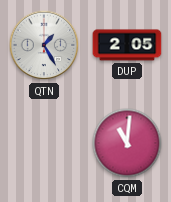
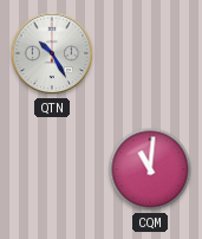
QTN: 1:25 -> 10:25 (52, 53)
DUP: 2:05 -> none (127, 45)
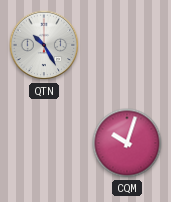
CQM: 11:01 -> 10:03 (127, 143)
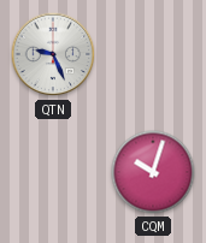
QTN: 10:25 -> 9:26 (53, 54)
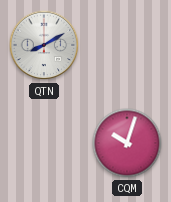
QTN: 9:26 -> 8:10 (44, 45)
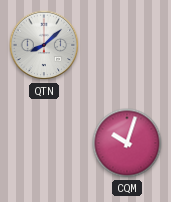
QTN: 8:10 -> 8:08 (44, 45)
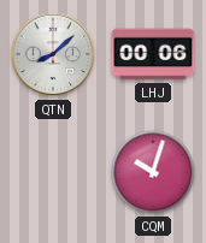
LHJ: none -> 00:06 (153, 54)
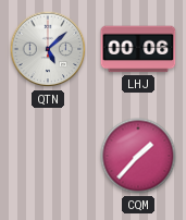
QTN: 8:08 -> 5:08 (48, 49)
CQM: 10:03 -> 1:37 (138, 156)
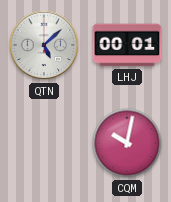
LHJ: 00:06 -> 00:01 (127, 45)
CQM: 1:37 -> 10:02 (127, 143)
